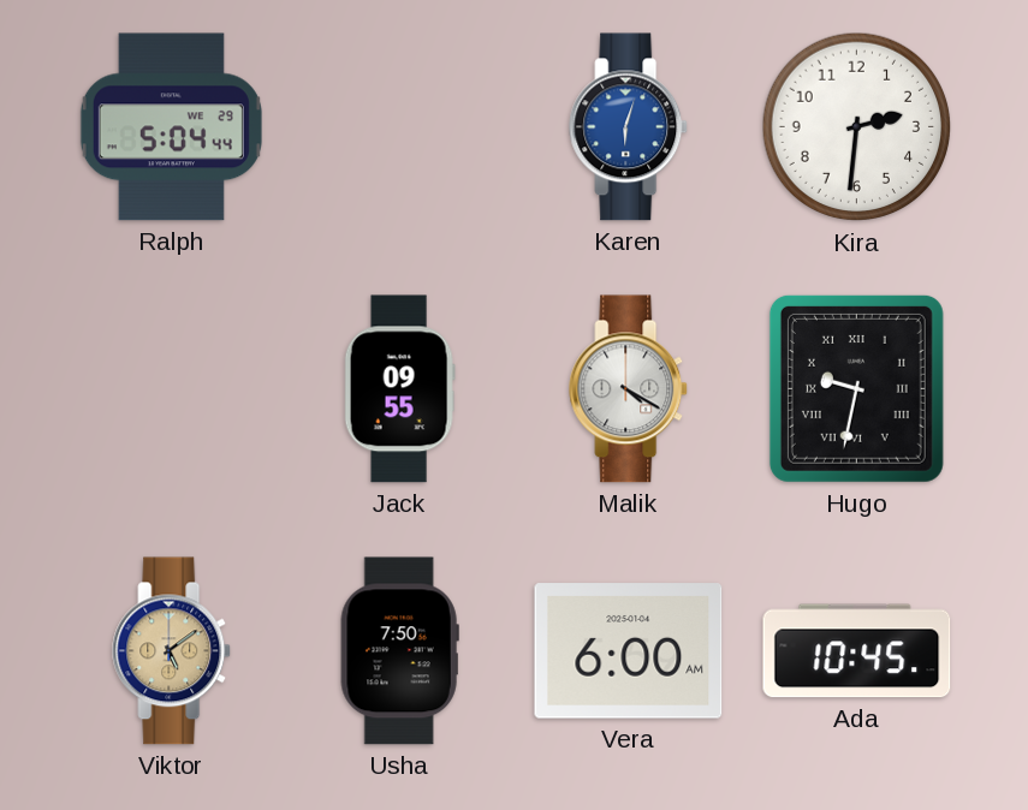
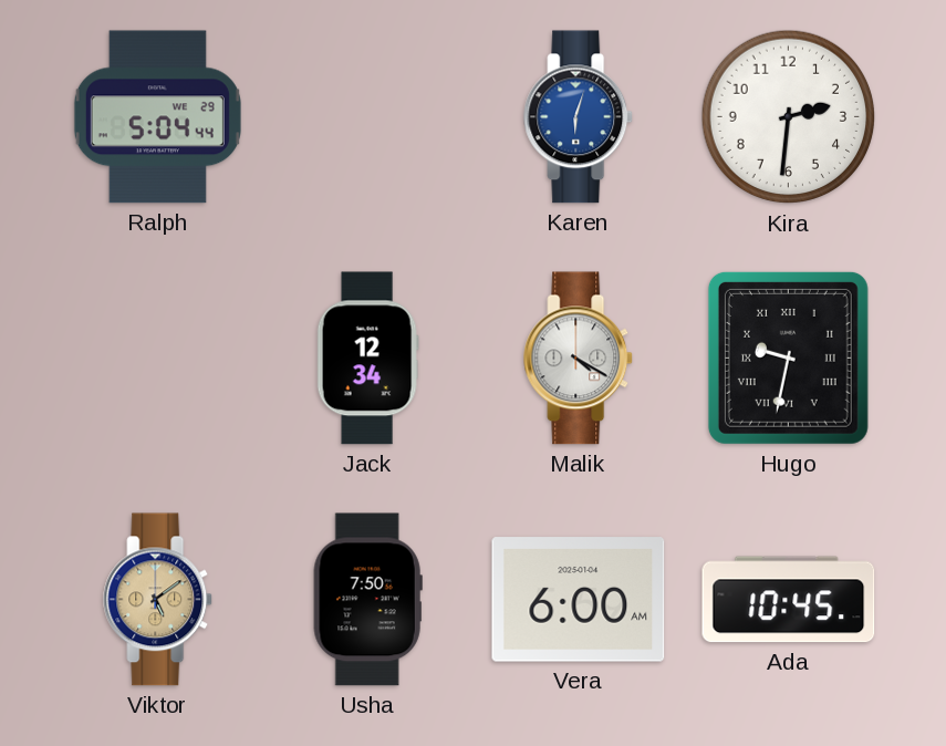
Jack: 09:55 -> 12:34 (367, 359)
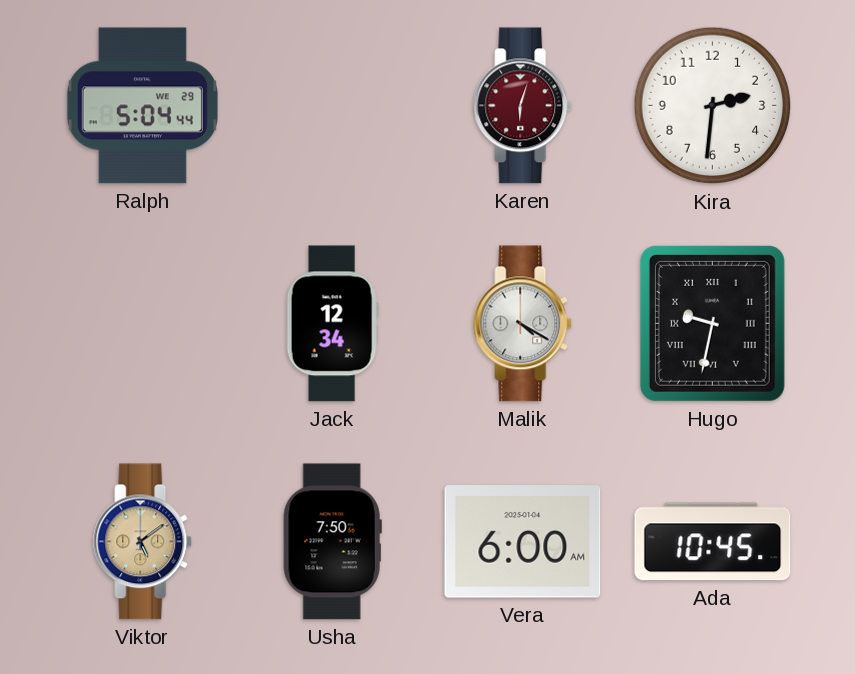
Karen dial: blue -> burgundy (523, 106)
